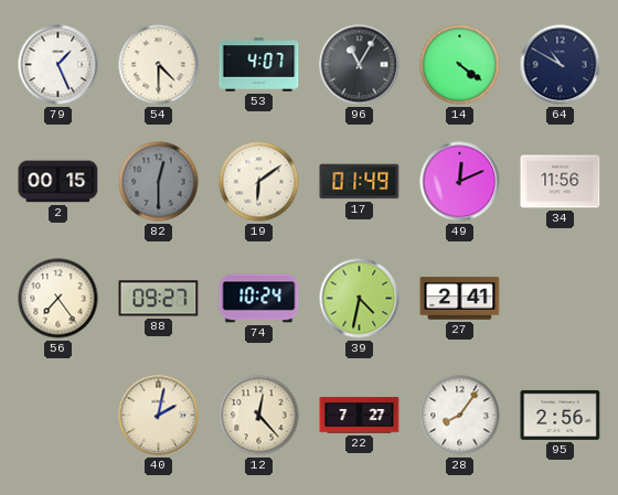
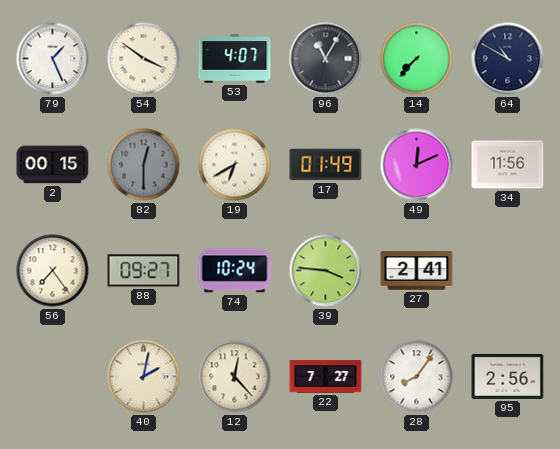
54: 4:30 -> 3:51 (144, 59)
14: 4:21 -> 7:37 (417, 59)
19: 6:09 -> 6:40 (235, 165)
39: 4:32 -> 3:46 (326, 271)
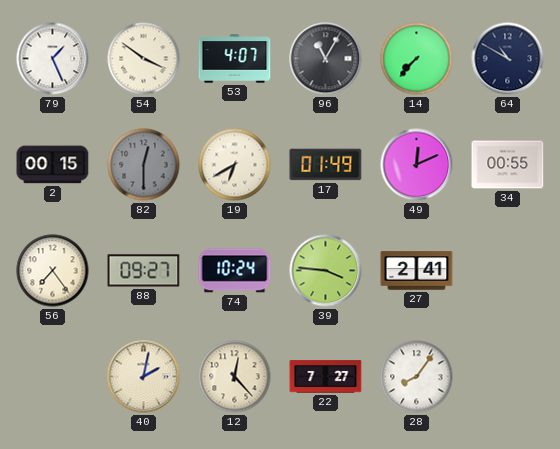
34: 11:56 -> 00:55 (508, 165)
95: 2:56 -> none (508, 376)
